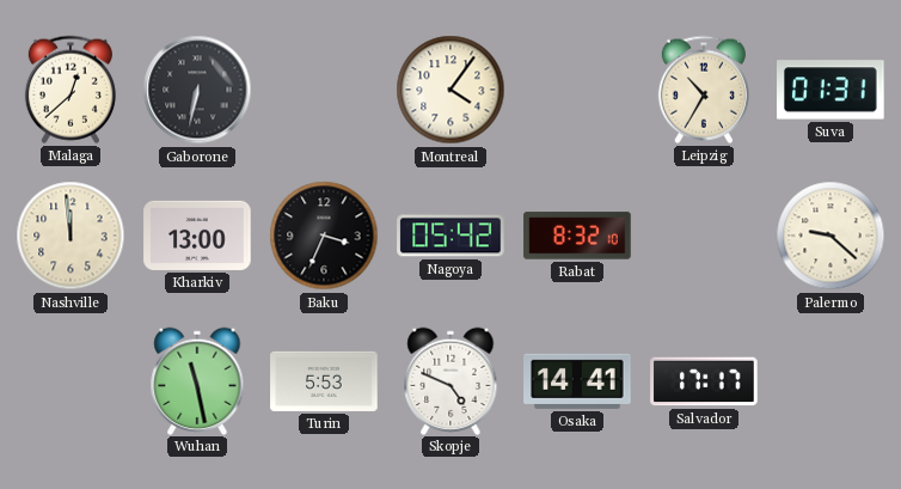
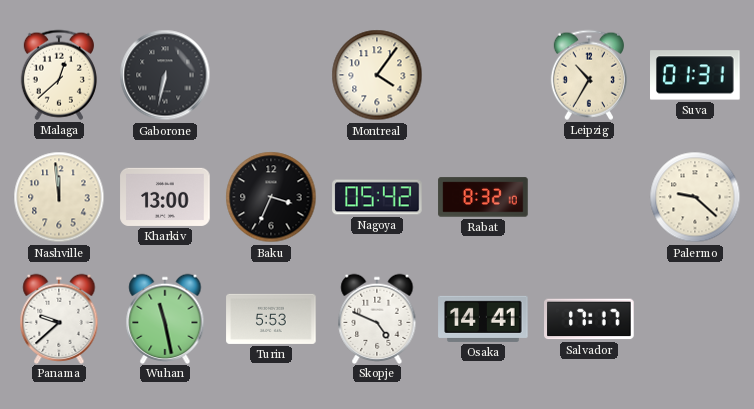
Panama: none -> 9:38 (59, 318)
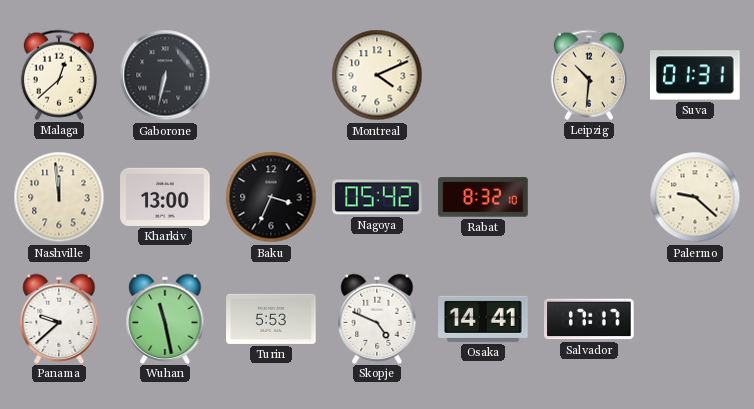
Montreal: 4:06 -> 4:11 (377, 75)
Leipzig: 10:35 -> 10:31 (589, 75)
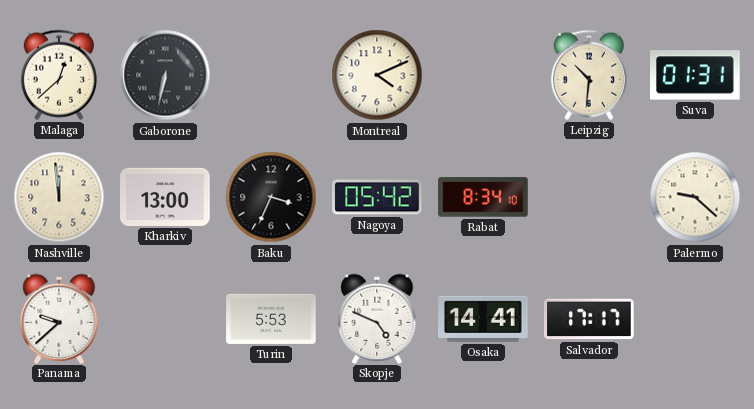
Rabat: 8:32 -> 8:34 (483, 197)
Wuhan: 11:28 -> none (165, 318)
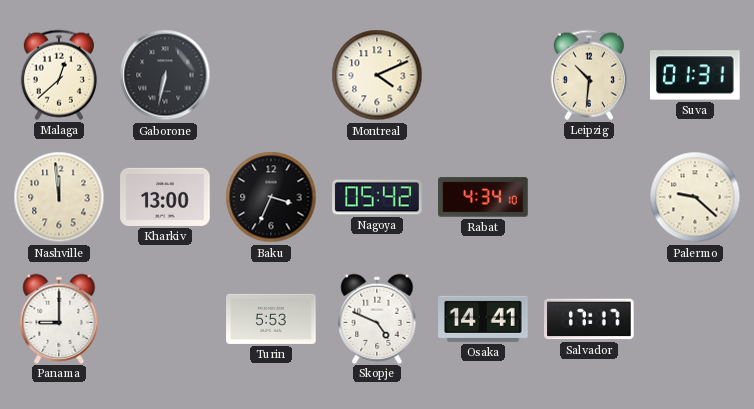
Rabat: 8:34 -> 4:34 (483, 197)
Panama: 9:38 -> 9:00 (59, 318)
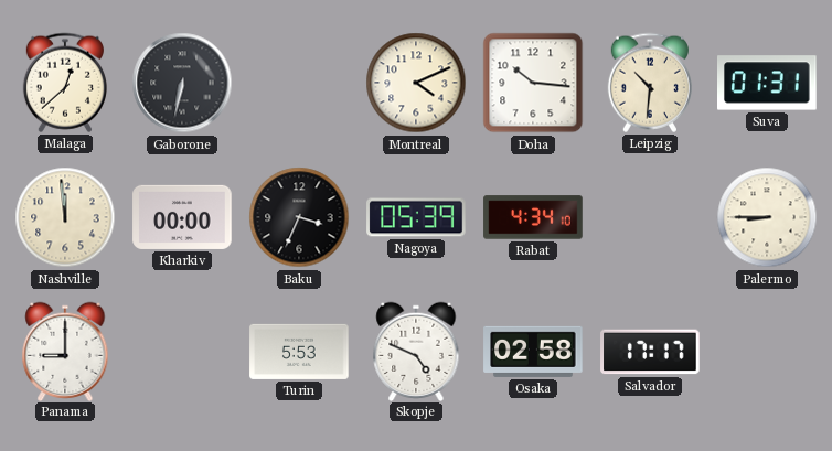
Doha: none -> 10:16 (533, 83)
Kharkiv: 13:00 -> 00:00 (182, 217)
Nagoya: 05:42 -> 05:39 (416, 217)
Palermo: 9:22 -> 8:45 (767, 217)
Osaka: 14:41 -> 02:58 (533, 352)
